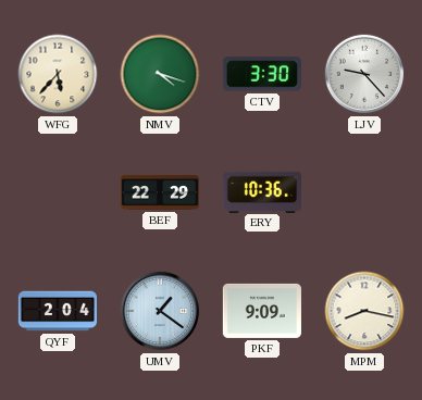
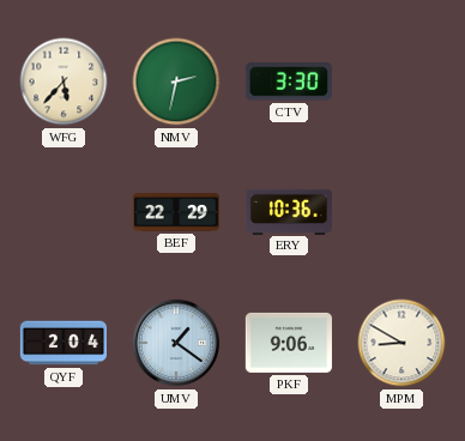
NMV: 4:18 -> 2:32 (176, 81)
LJV: 9:23 -> none (364, 74)
PKF: 9:09 -> 9:06 (289, 343)
MPM: 8:17 -> 8:50 (401, 343)
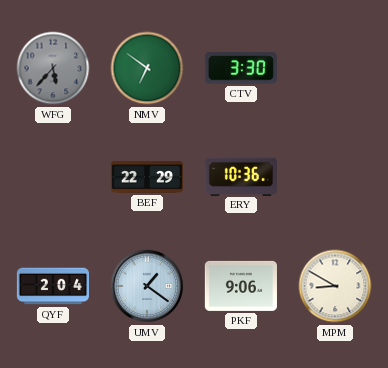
WFG dial: cream -> grey (53, 68)
NMV: 2:32 -> 6:51 (147, 68)
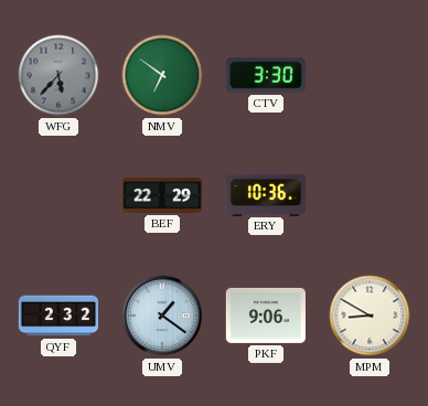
QYF: 2:04 -> 2:32 (57, 316)
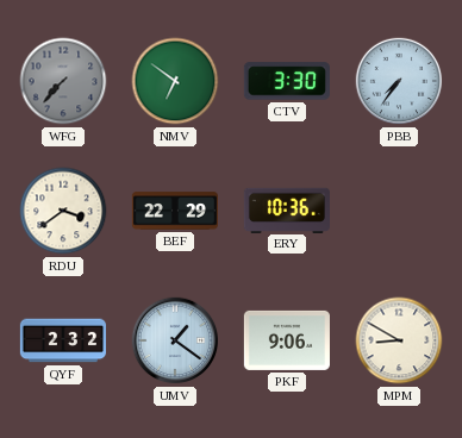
WFG: 5:37 -> 7:37 (63, 81)
PBB: none -> 7:36 (399, 81)
RDU: none -> 3:39 (63, 211)
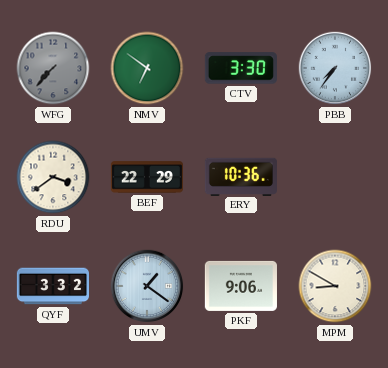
QYF: 2:32 -> 3:32 (52, 286)
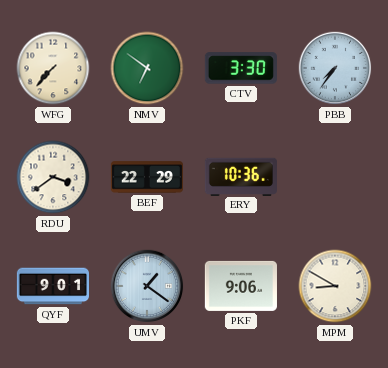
WFG dial: grey -> cream (53, 68)
QYF: 3:32 -> 9:01 (52, 286)
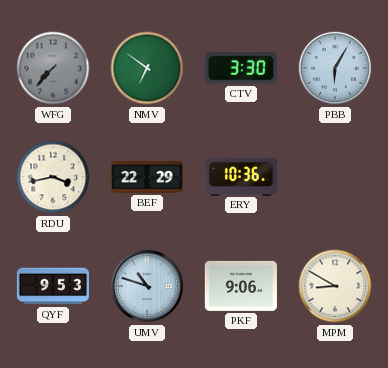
WFG dial: cream -> grey (53, 68)
PBB: 7:36 -> 6:05 (335, 68)
RDU: 3:39 -> 3:43 (53, 177)
QYF: 9:01 -> 9:53 (52, 286)
UMV: 1:21 -> 10:48 (147, 286)
